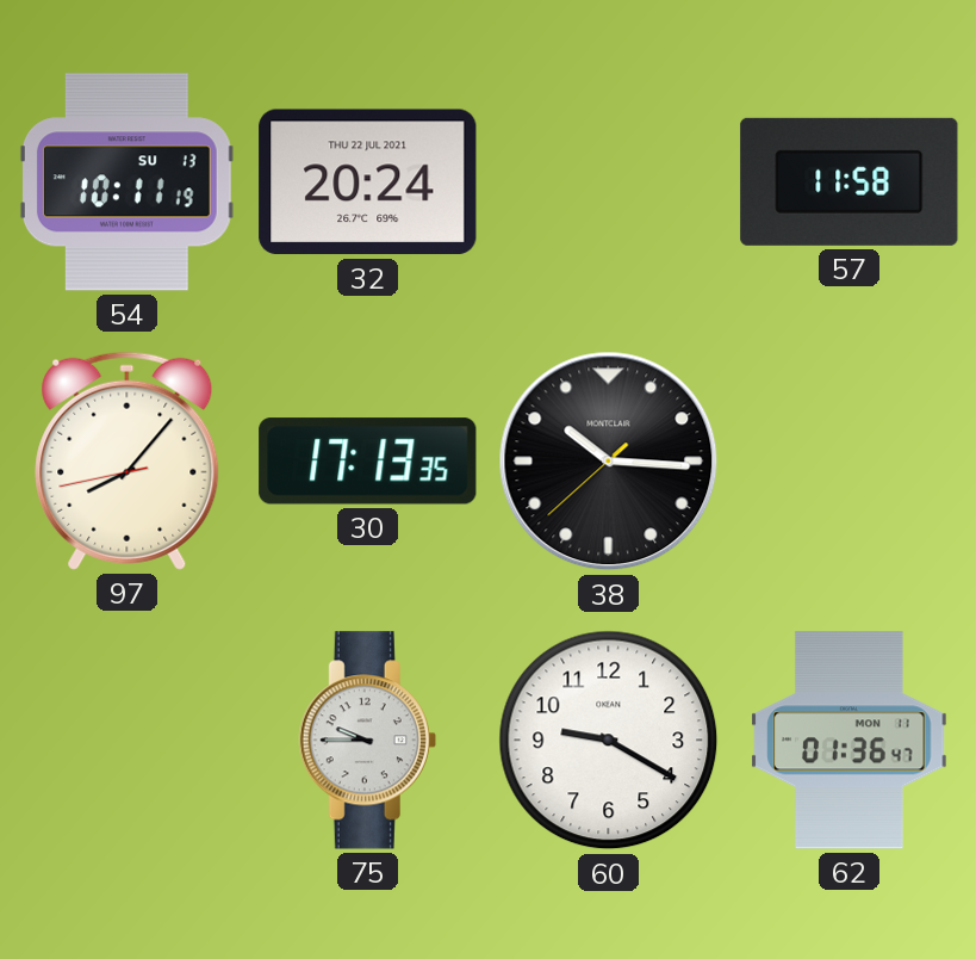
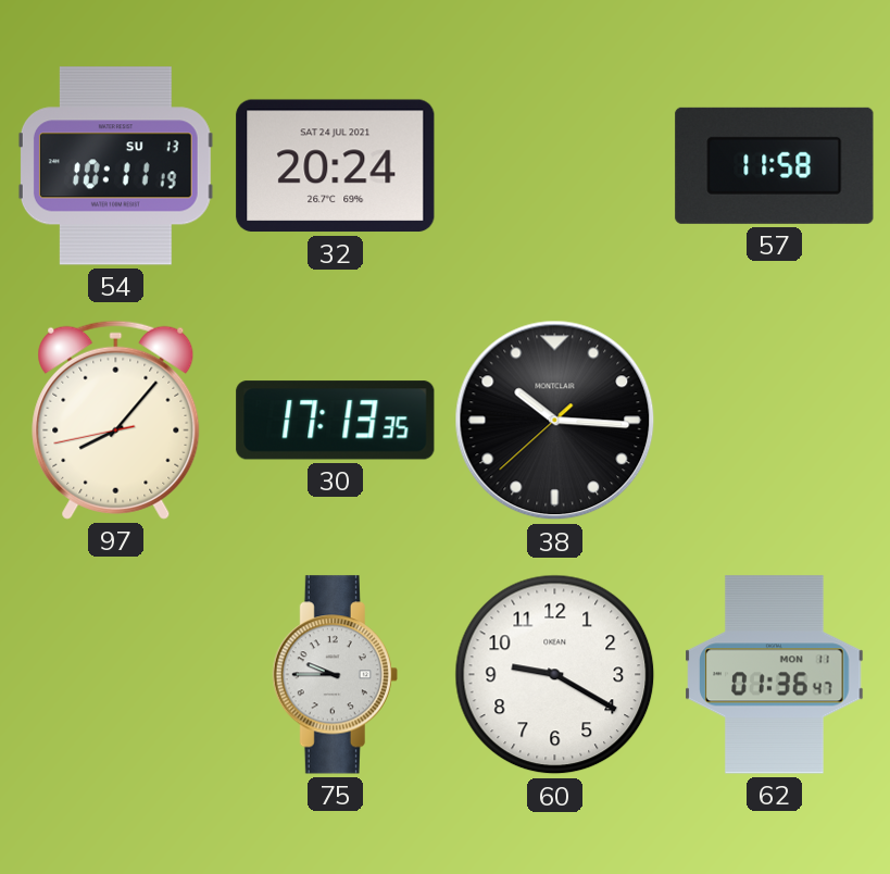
32 date: THU 22 JUL 2021 -> SAT 24 JUL 2021 (336, 166)
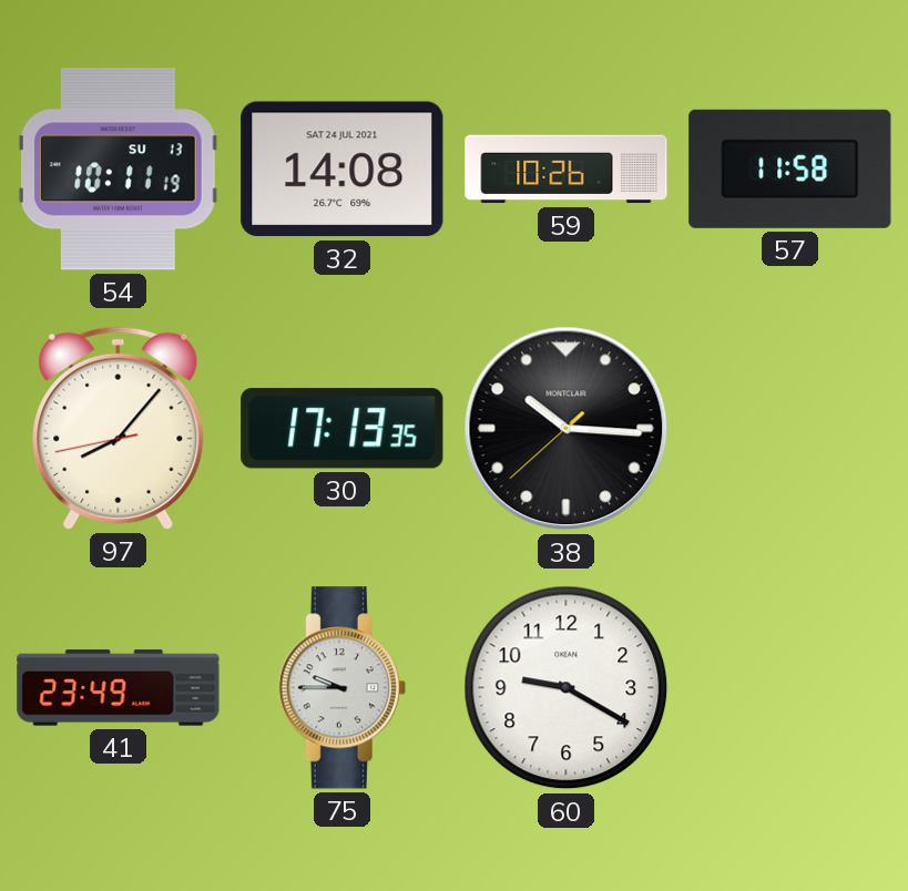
32: 20:24 -> 14:08 (343, 170)
59: none -> 10:26 (567, 170)
41: none -> 23:49 (119, 688)
62: 01:36 -> none (775, 675)
